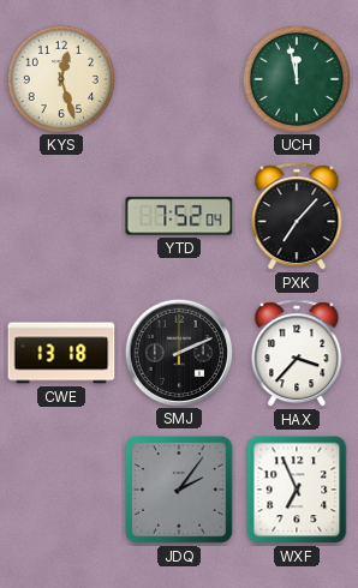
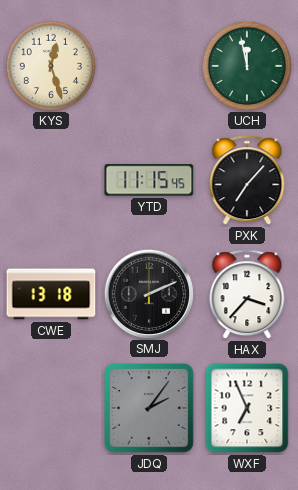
YTD: 7:52 -> 11:15 (149, 180)
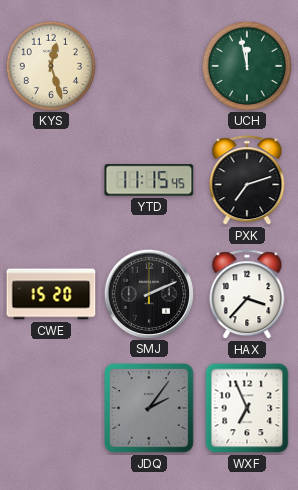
PXK: 7:07 -> 7:12 (247, 181)
CWE: 13:18 -> 15:20 (51, 294)
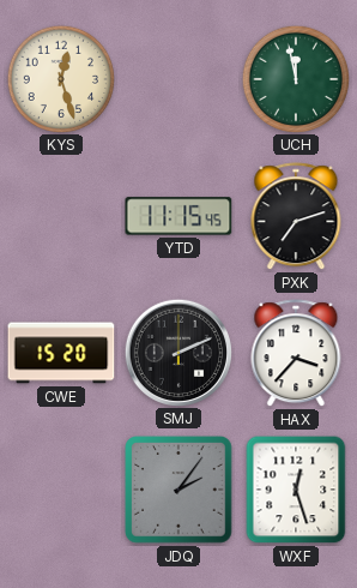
WXF: 6:56 -> 12:27 (296, 490)
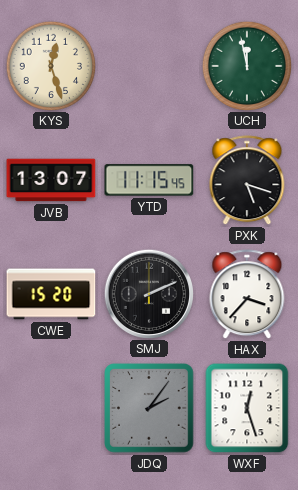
JVB: none -> 13:07 (51, 180)
PXK: 7:12 -> 5:18 (247, 181)
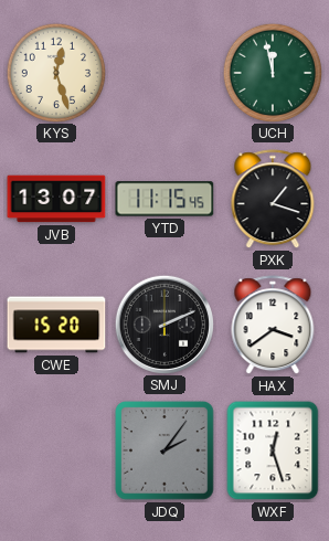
PXK: 5:18 -> 1:18 (273, 200)
HAX: 3:37 -> 3:39 (273, 326)
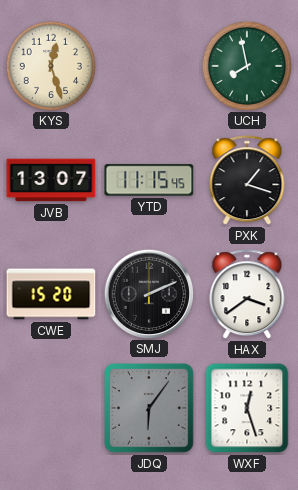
UCH: 11:58 -> 7:58 (246, 65)
JDQ: 2:06 -> 6:06 (149, 408)
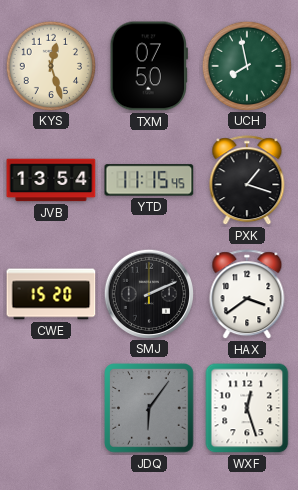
TXM: none -> 07:50 (149, 66)
JVB: 13:07 -> 13:54 (51, 180)
